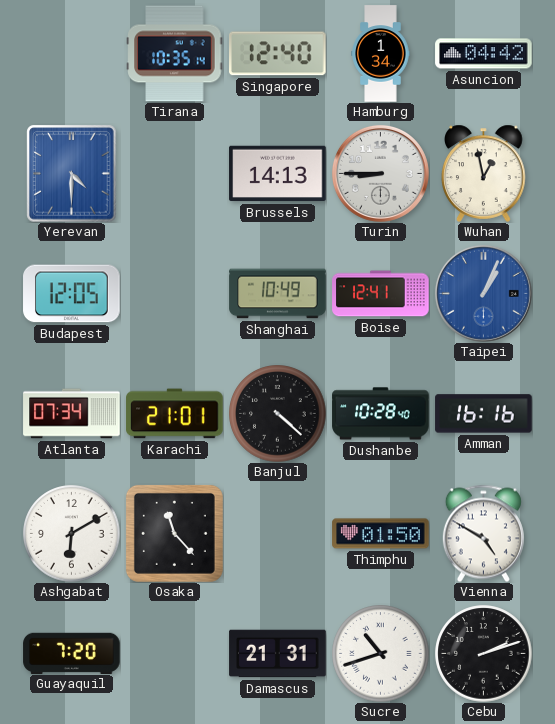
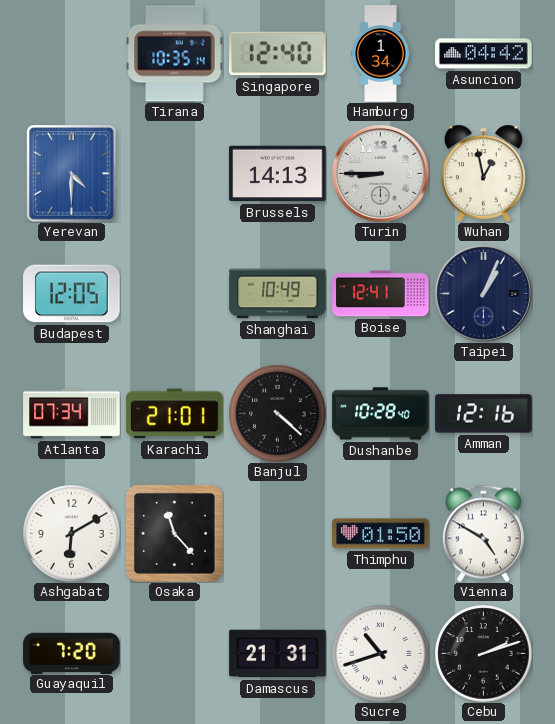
Taipei dial: blue -> navy (483, 293)
Amman: 16:16 -> 12:16 (484, 414)
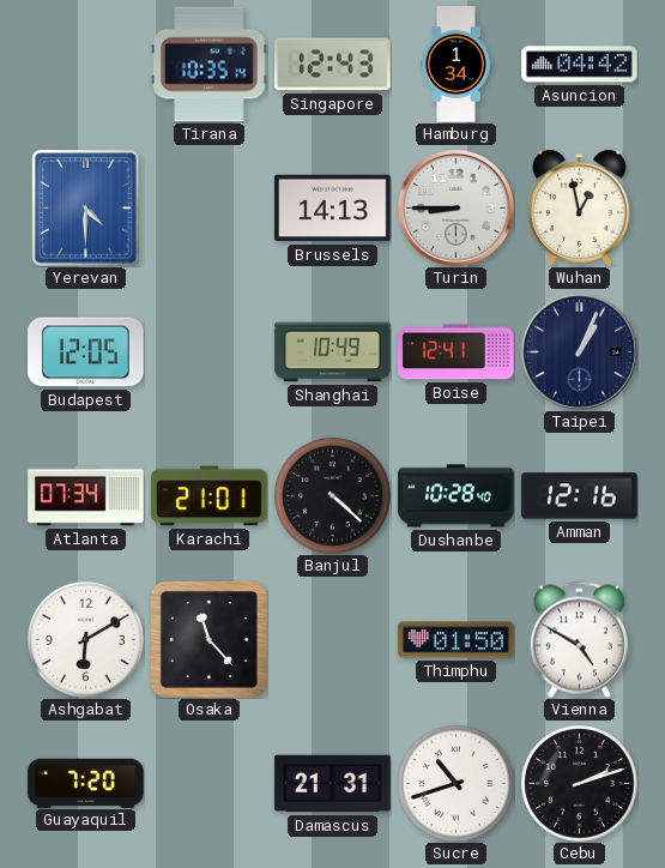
Singapore: 12:40 -> 12:43 (333, 65)
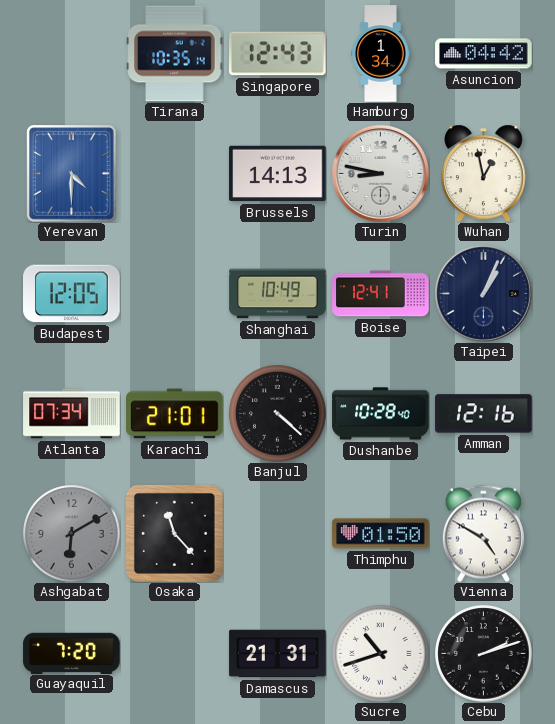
Turin: 8:45 -> 8:47 (380, 173)
Ashgabat dial: white -> grey (72, 534)
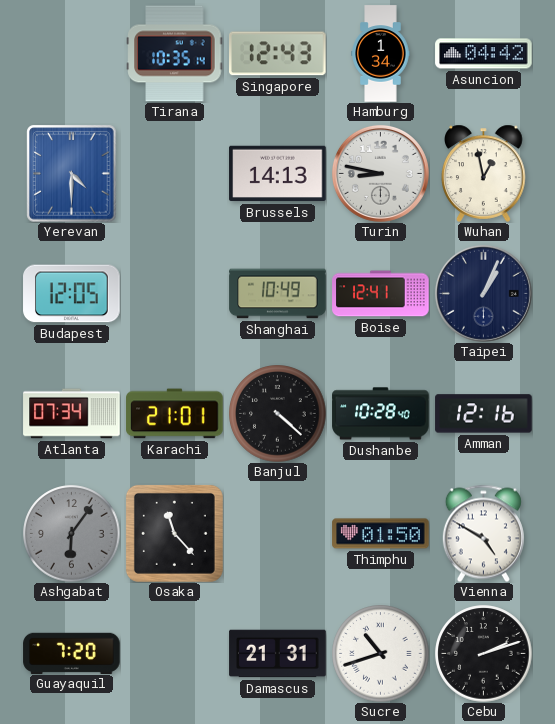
Ashgabat: 6:10 -> 6:06 (72, 534)
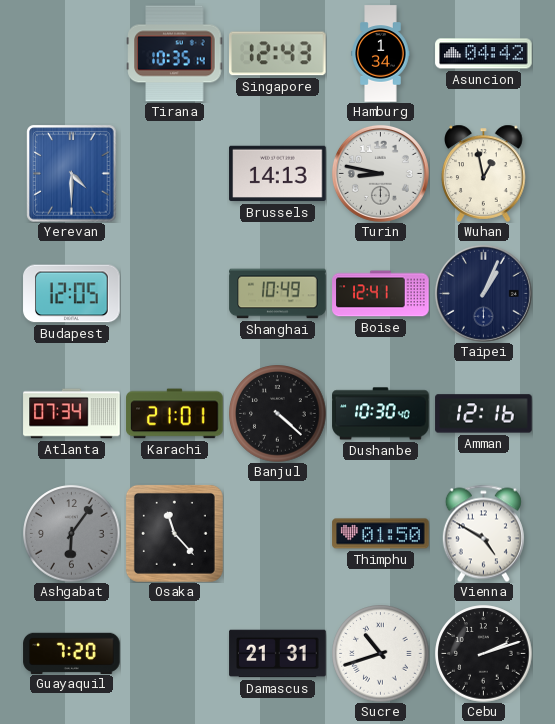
Dushanbe: 10:28 -> 10:30 (381, 414)
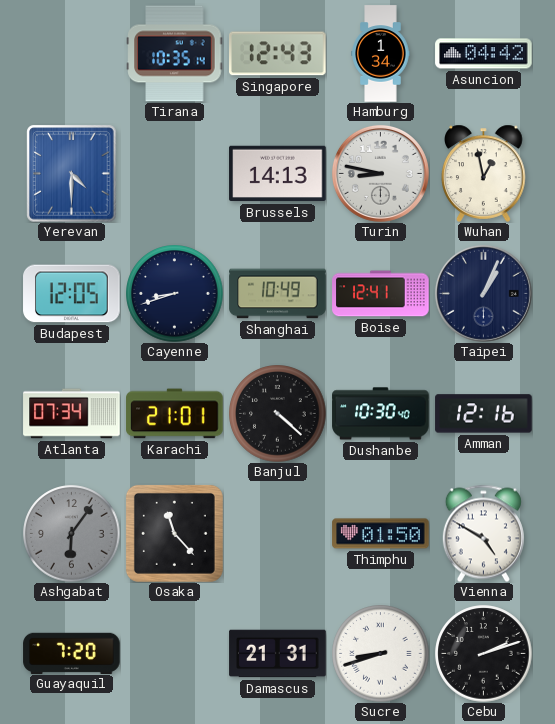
Cayenne: none -> 8:42 (175, 294)
Sucre: 10:42 -> 8:42 (381, 654)
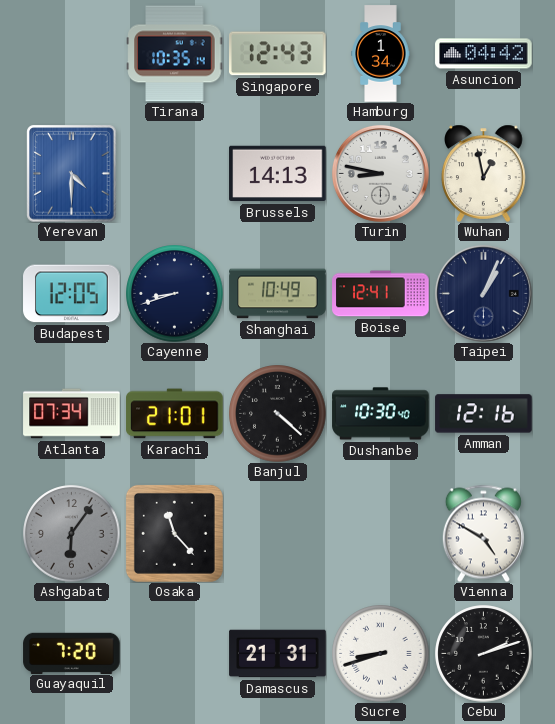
Thimphu: 01:50 -> none (381, 534)
